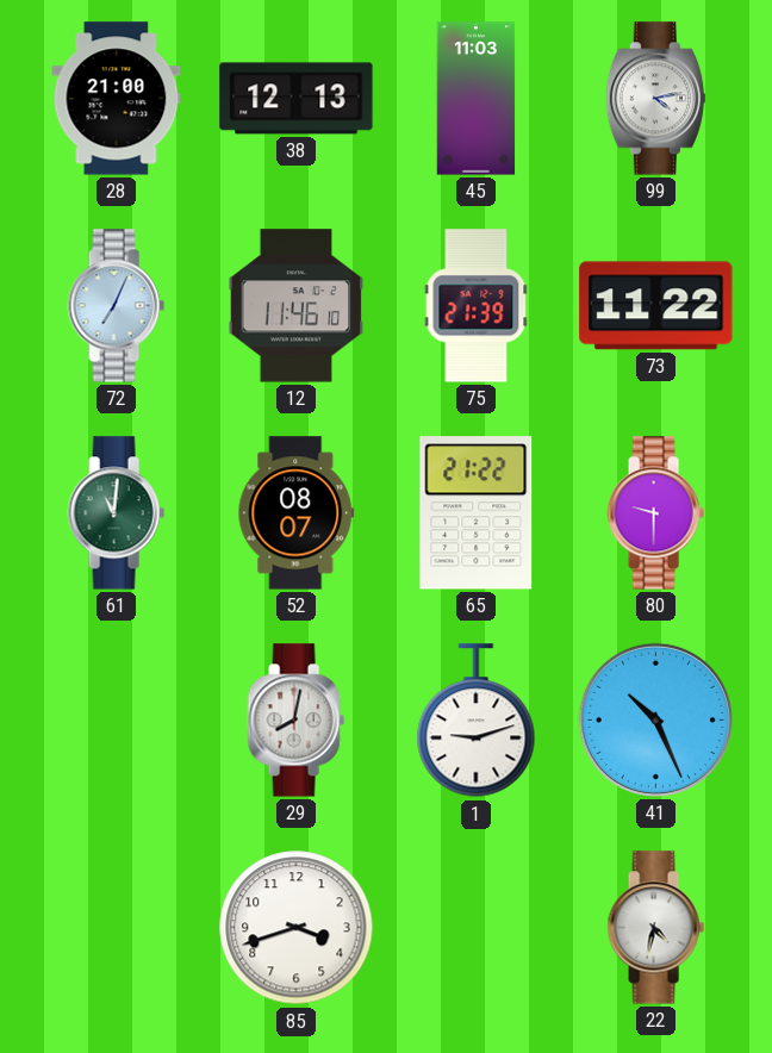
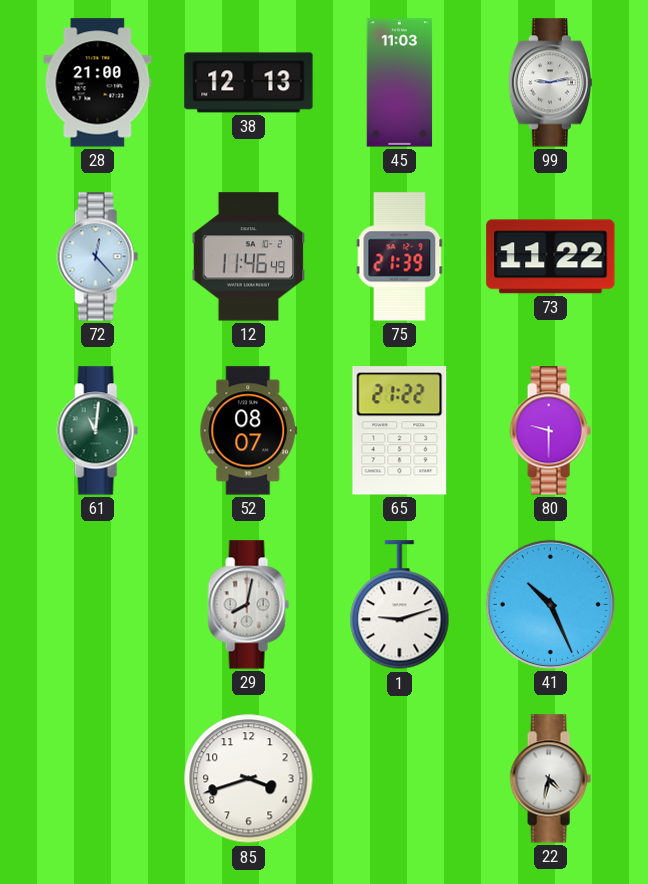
99: 4:13 -> 9:13 (550, 83)
72: 7:04 -> 12:23 (97, 257)
12: 11:46:10 -> 11:46:49 (249, 257)
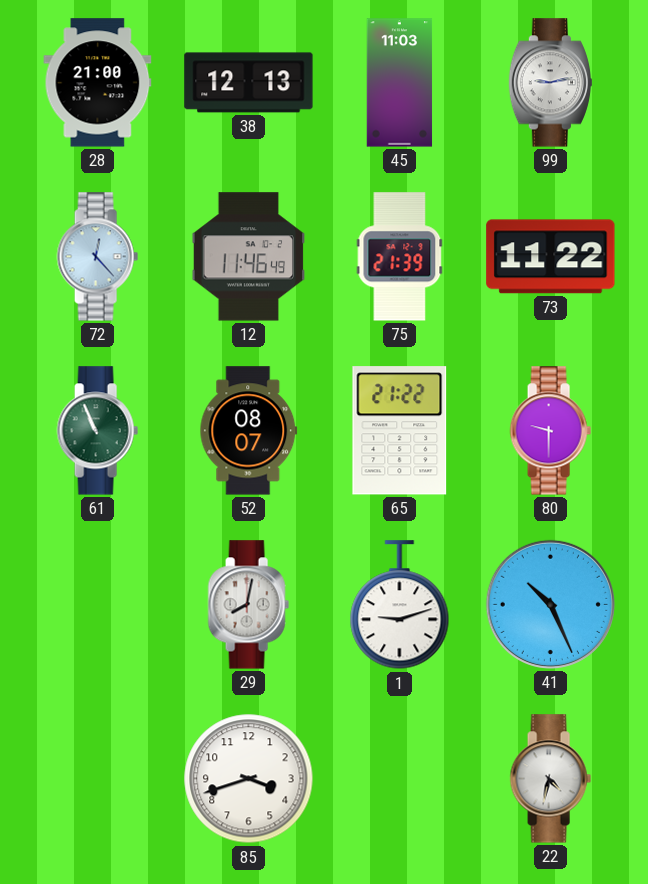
61: 11:01 -> 10:56 (97, 431)
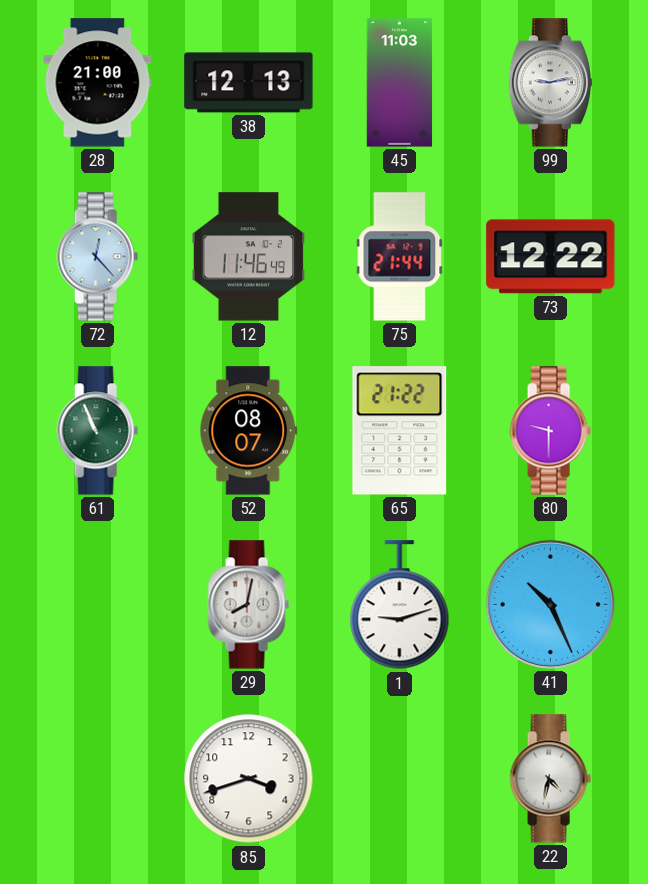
75: 21:39 -> 21:44 (400, 257)
73: 11:22 -> 12:22 (551, 257)
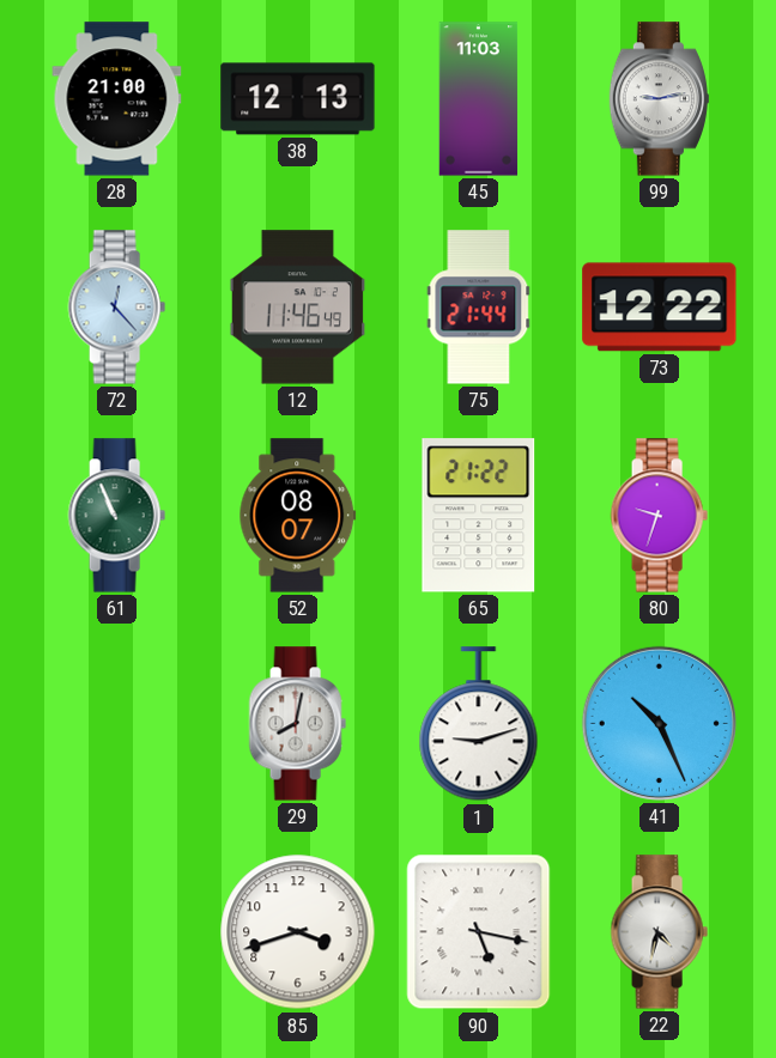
80: 9:30 -> 9:33 (659, 516)
90: none -> 5:17 (479, 932)
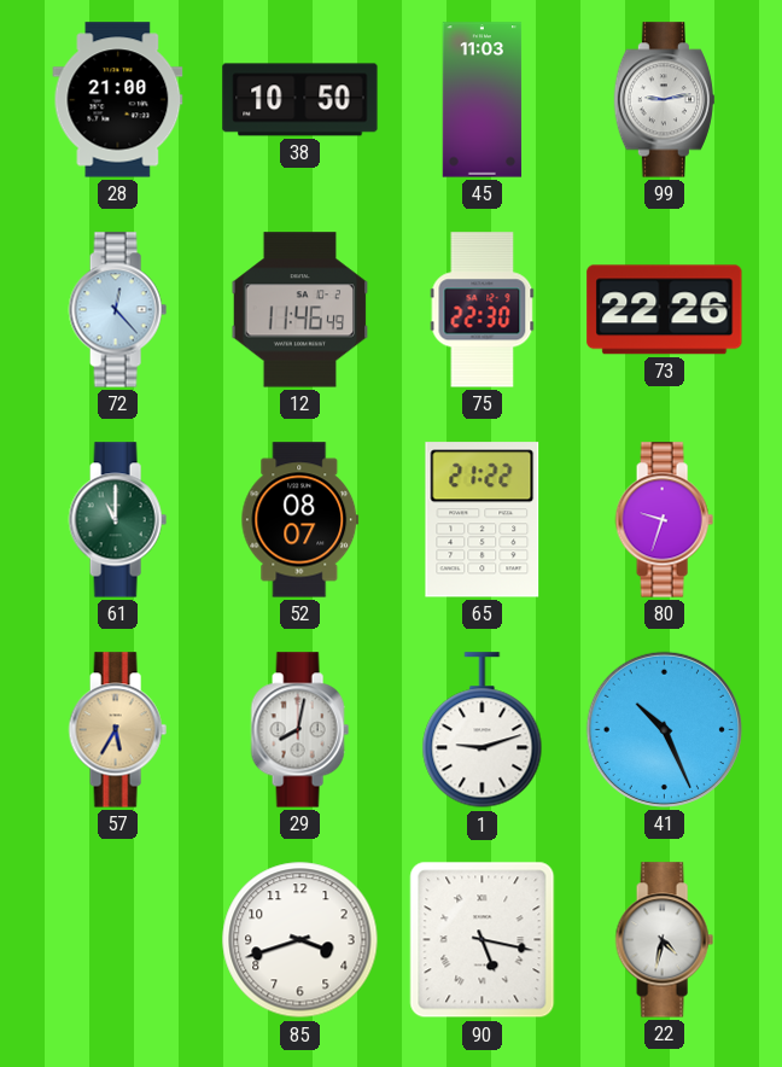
38: 12:13 -> 10:50 (300, 100)
75: 21:44 -> 22:30 (483, 310)
73: 12:22 -> 22:26 (665, 310)
61: 10:56 -> 11:00 (117, 520)
57: none -> 5:35 (117, 730)
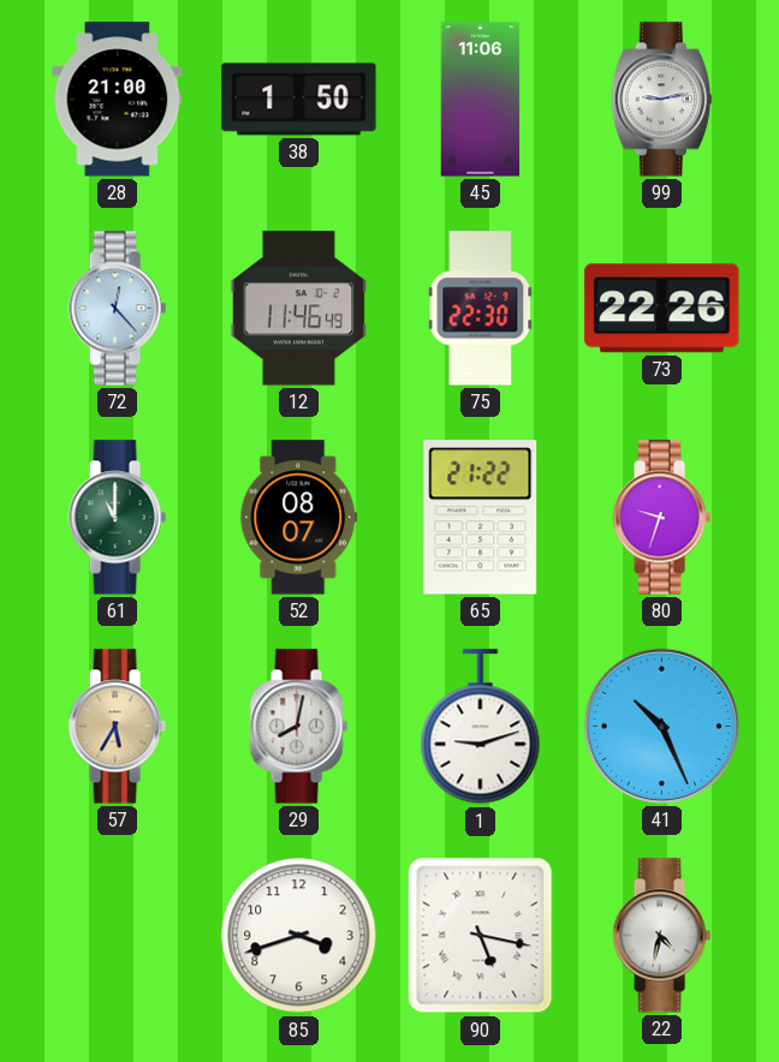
38: 10:50 -> 1:50 (299, 100)
45: 11:03 -> 11:06 (481, 100)
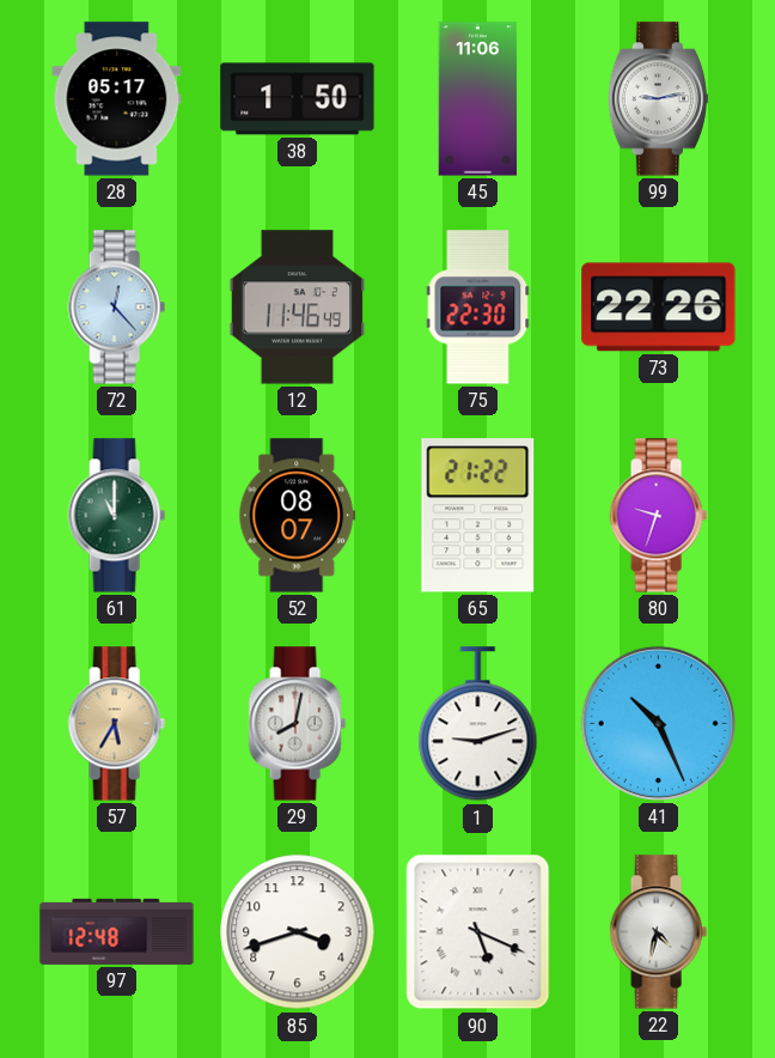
28: 21:00 -> 05:17 (117, 99)
97: none -> 12:48 (117, 931)
90: 5:17 -> 5:19 (478, 932)
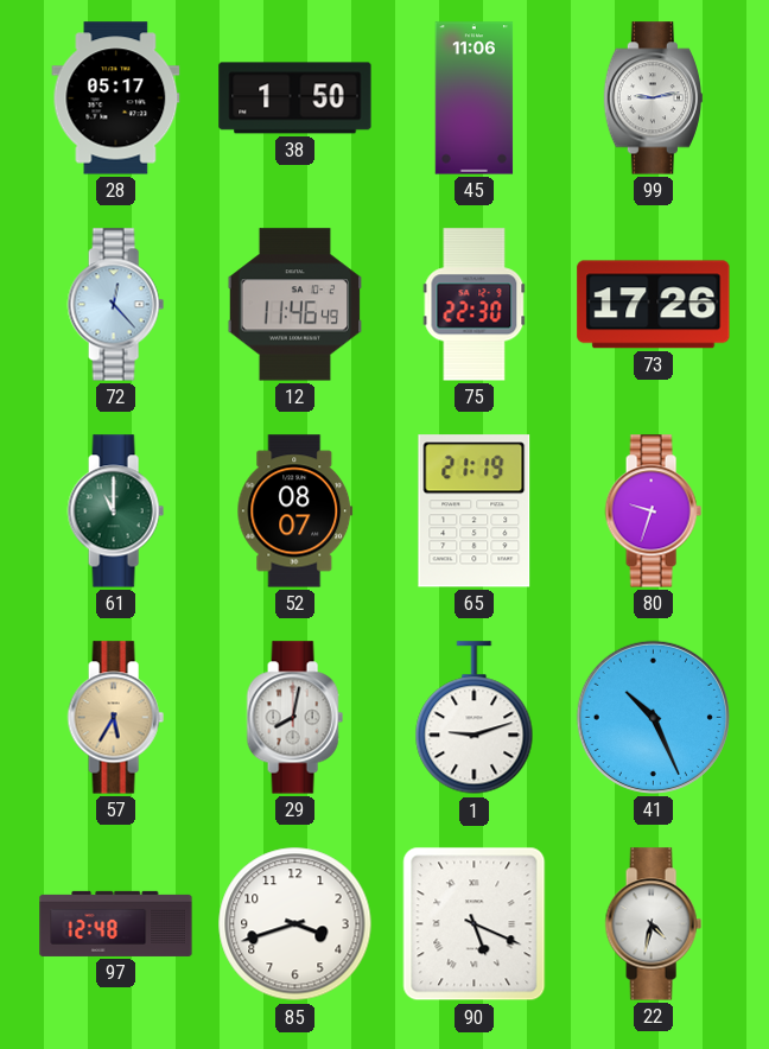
73: 22:26 -> 17:26 (654, 305)
65: 21:22 -> 21:19 (475, 511)
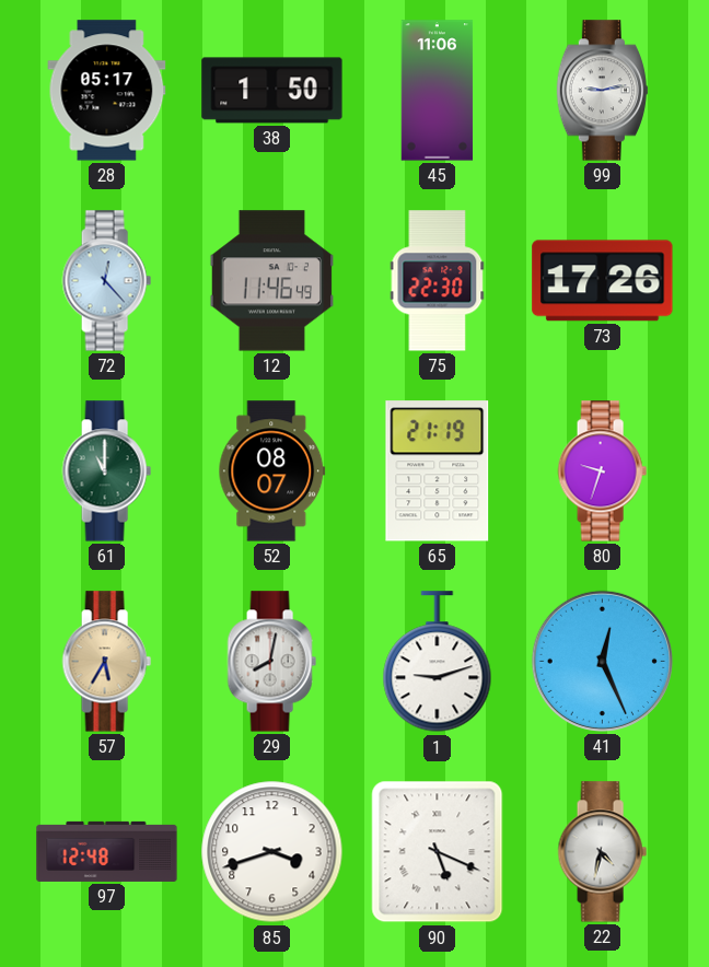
41: 10:26 -> 12:26 (602, 661)
